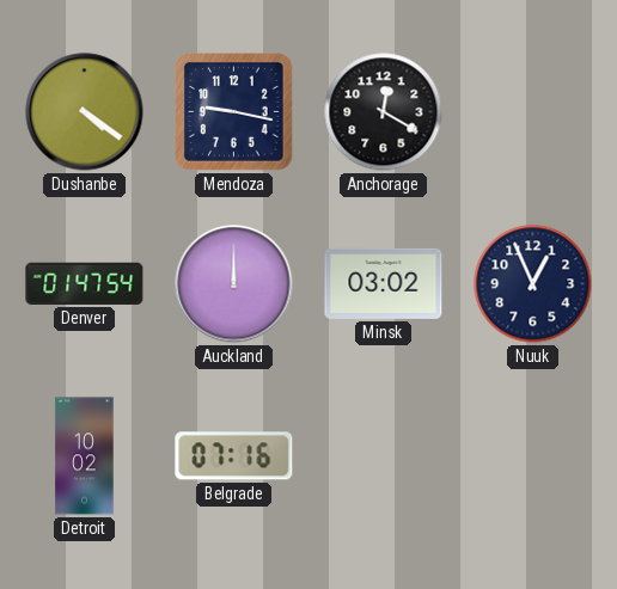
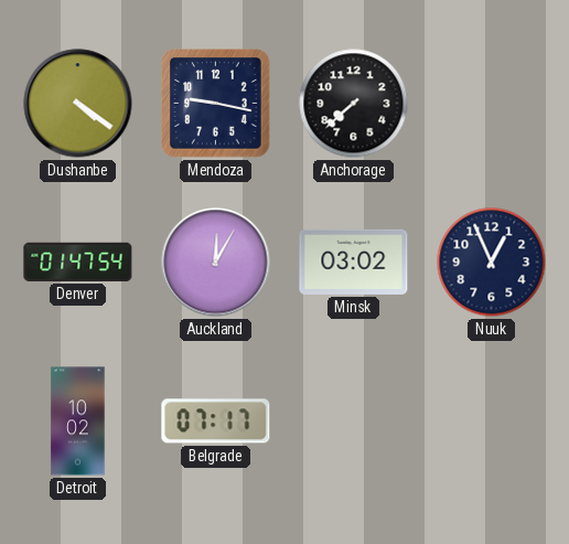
Anchorage: 12:20 -> 7:38 (354, 104)
Auckland: 12:00 -> 12:05 (216, 263)
Belgrade: 07:16 -> 07:17 (216, 422)
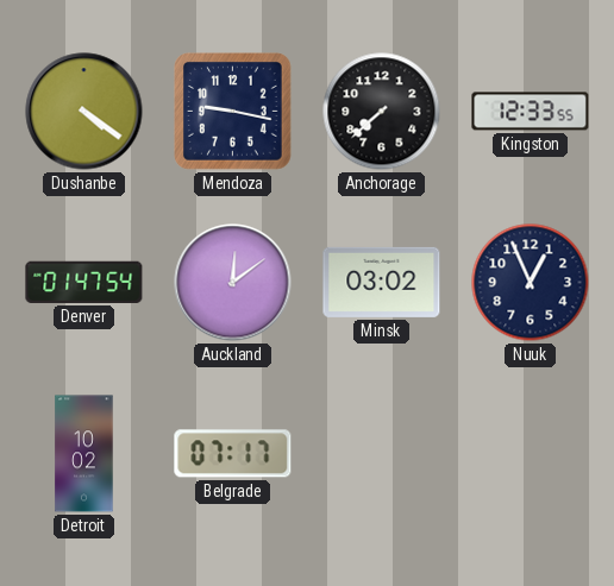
Kingston: none -> 12:33 (531, 112)
Auckland: 12:05 -> 12:09 (233, 283)
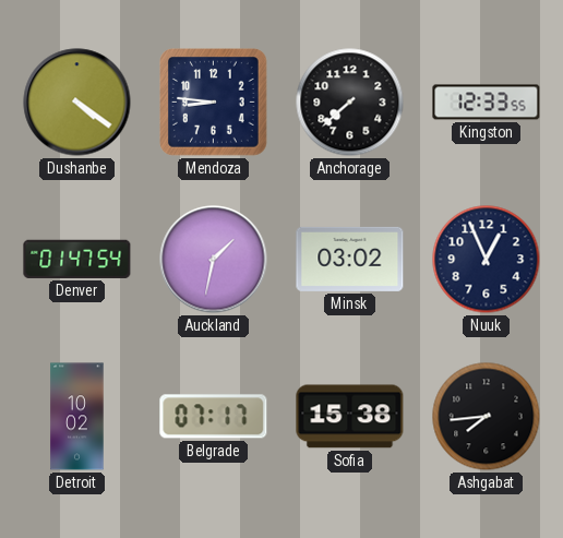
Mendoza: 9:17 -> 8:46 (214, 103)
Auckland: 12:09 -> 1:32 (214, 260)
Sofia: none -> 15:38 (350, 417)
Ashgabat: none -> 7:44 (487, 417)
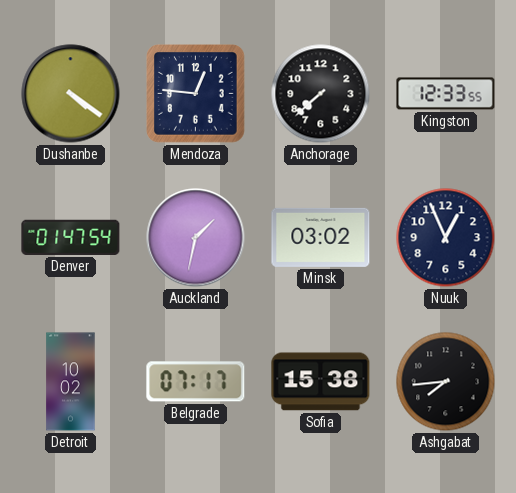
Mendoza: 8:46 -> 12:46 (196, 94)
